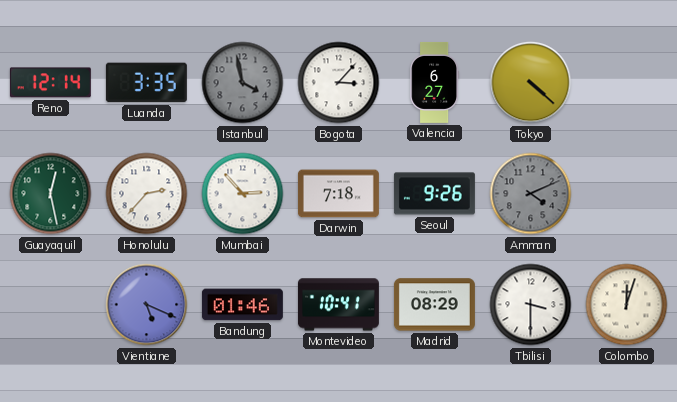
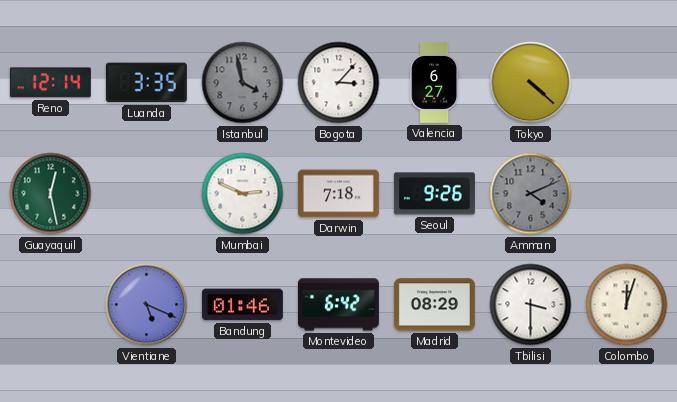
Honolulu: 2:37 -> none (147, 194)
Mumbai: 2:53 -> 2:49 (243, 194)
Montevideo: 10:41 -> 6:42 (338, 305)
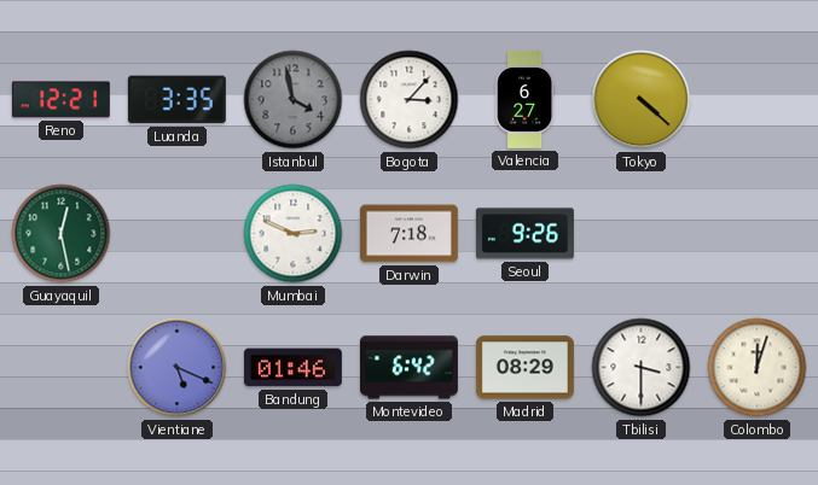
Reno: 12:14 -> 12:21 (60, 100)
Amman: 4:11 -> none (531, 194)
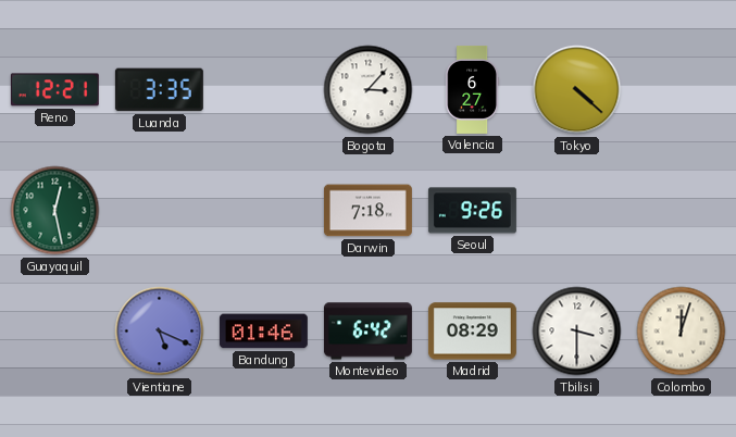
Istanbul: 3:58 -> none (294, 100)
Mumbai: 2:49 -> none (294, 234)
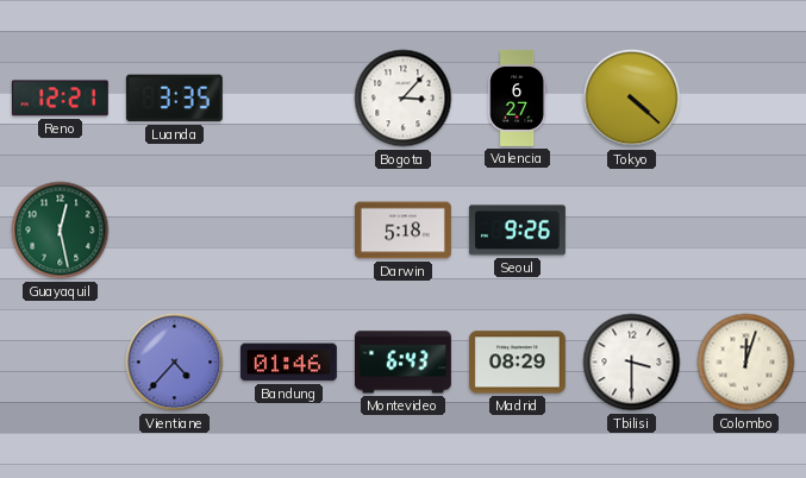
Darwin: 7:18 -> 5:18 (402, 231)
Vientiane: 5:19 -> 4:37 (175, 363)
Montevideo: 6:42 -> 6:43 (402, 363)
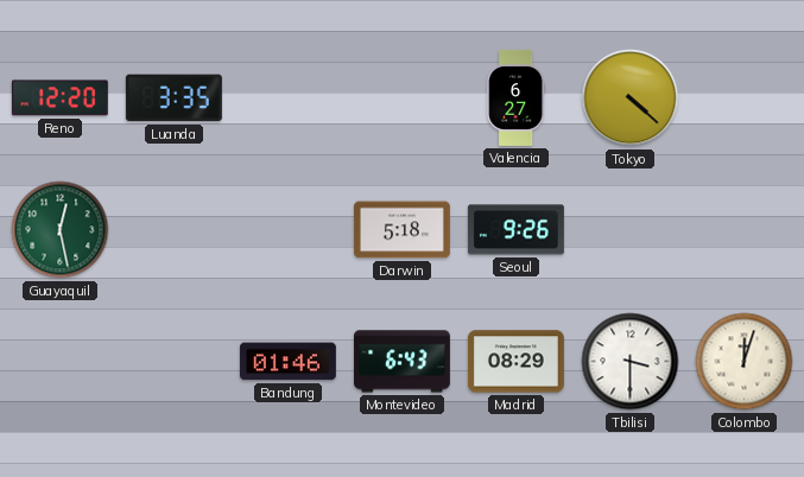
Reno: 12:21 -> 12:20 (59, 98)
Bogota: 3:07 -> none (404, 99)
Vientiane: 4:37 -> none (175, 363)
